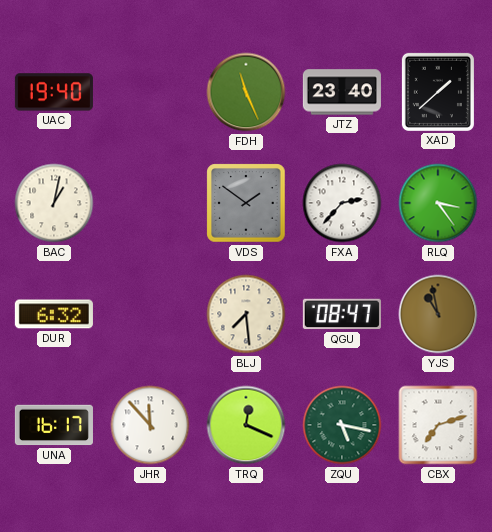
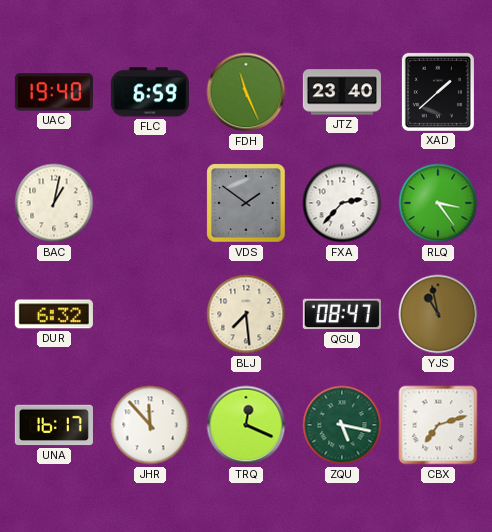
FLC: none -> 6:59 (150, 92)
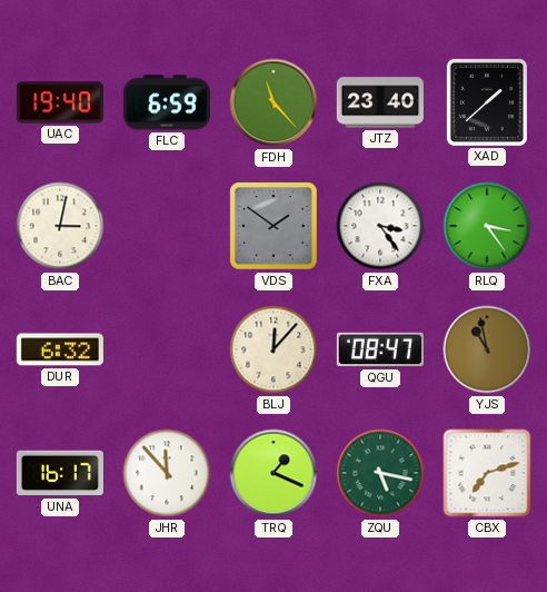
FDH: 11:26 -> 11:23 (273, 102)
BAC: 1:02 -> 3:02 (60, 226)
FXA: 2:37 -> 3:24 (380, 226)
BLJ: 7:29 -> 12:07 (273, 349)
TRQ: 12:19 -> 1:19 (273, 473)
